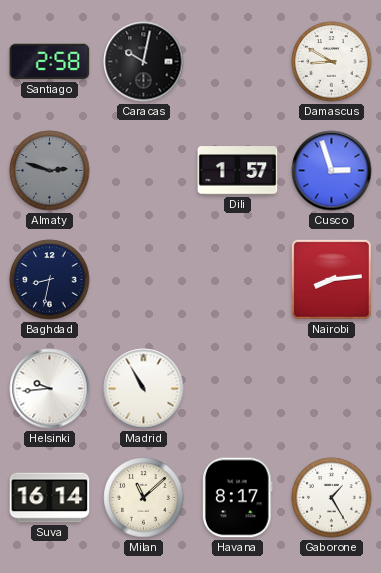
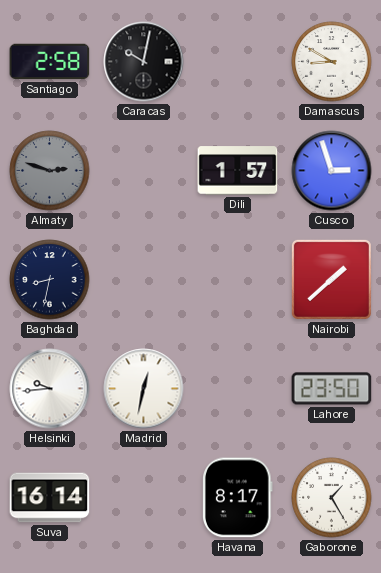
Nairobi: 8:14 -> 1:38 (331, 279)
Madrid: 10:55 -> 12:32 (144, 389)
Lahore: none -> 23:50 (332, 389)
Milan: 11:08 -> none (144, 498)
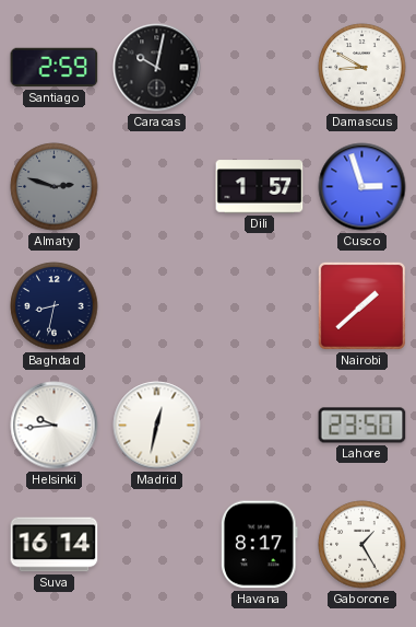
Santiago: 2:58 -> 2:59 (55, 68)
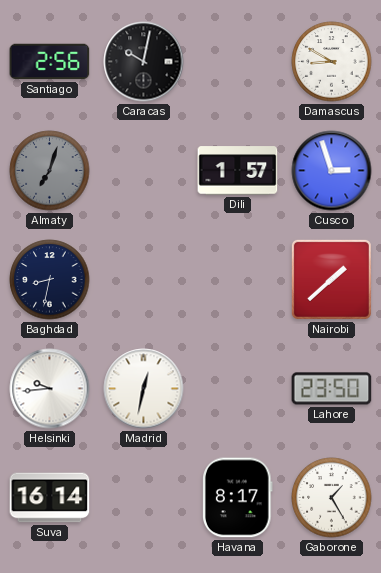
Santiago: 2:59 -> 2:56 (50, 62)
Almaty: 2:48 -> 7:03 (50, 171)
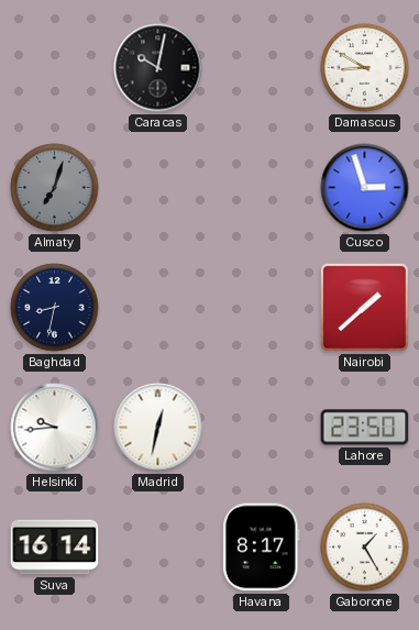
Santiago: 2:56 -> none (50, 62)
Dili: 1:57 -> none (238, 171)
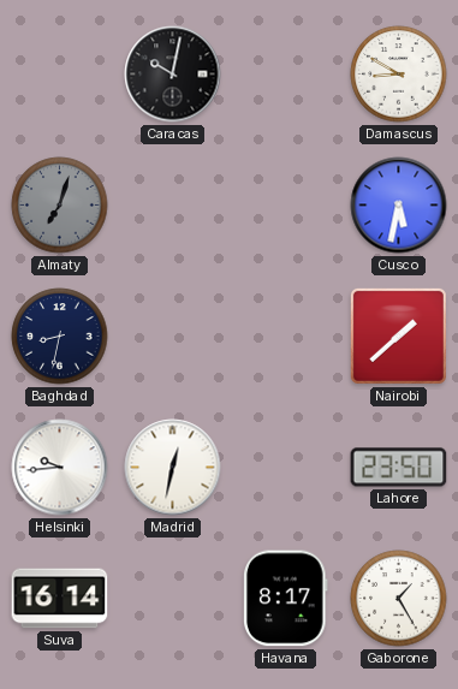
Cusco: 2:57 -> 5:32 (399, 206)
